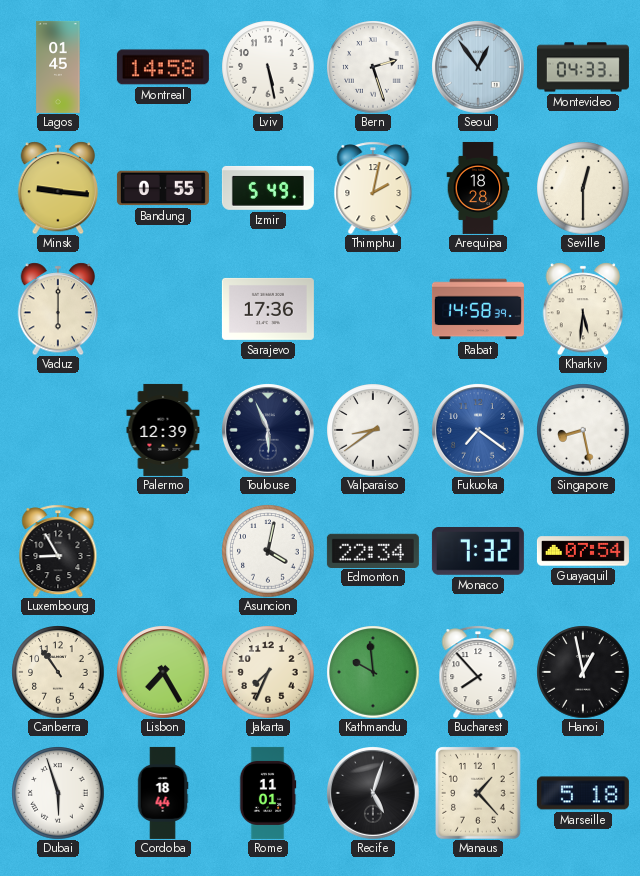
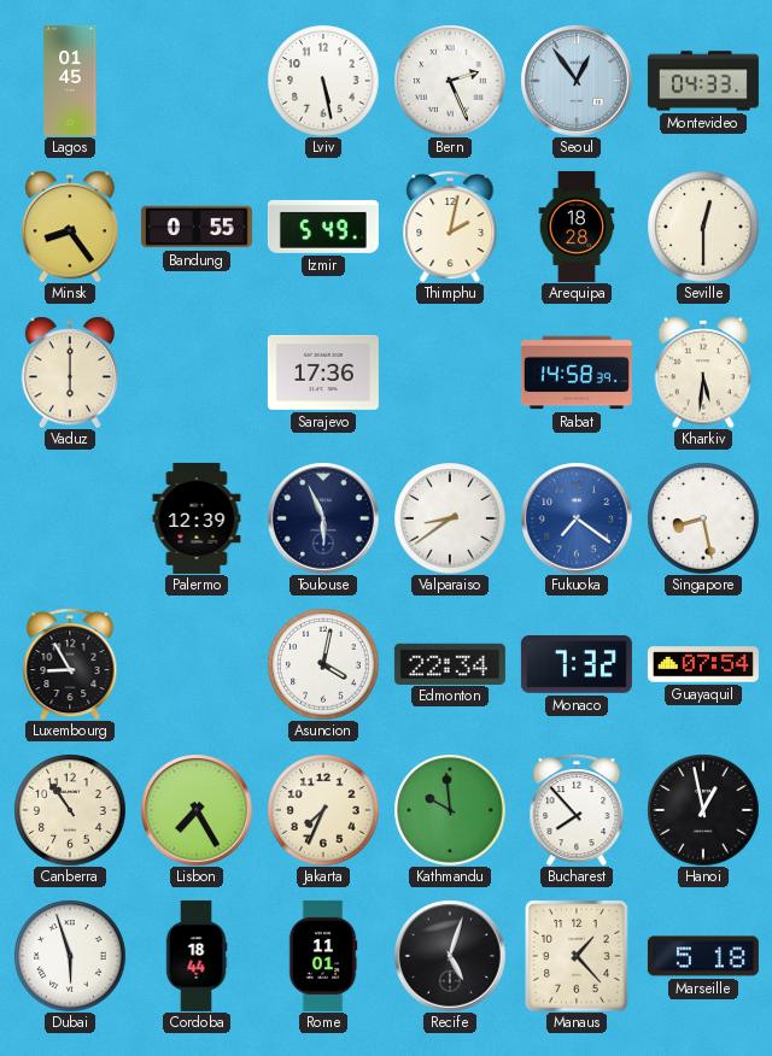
Montreal: 14:58 -> none (163, 67)
Bern: 2:27 -> 2:26 (450, 81)
Minsk: 9:16 -> 8:24 (70, 227)
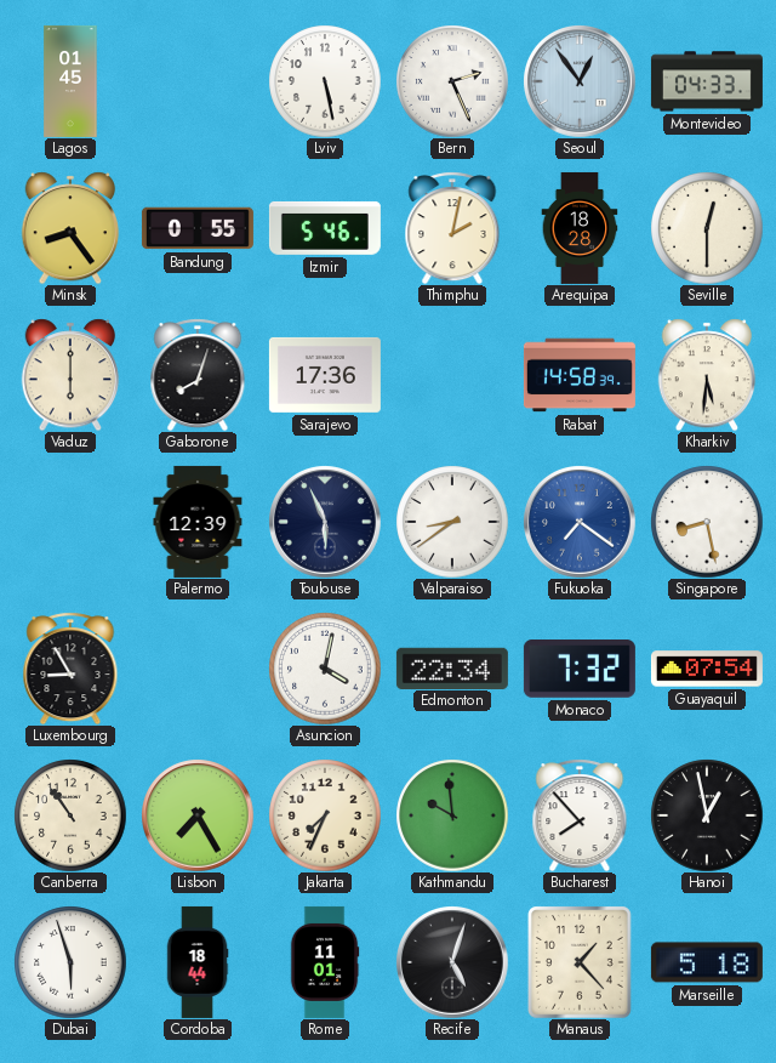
Izmir: 5:49 -> 5:46 (325, 228)
Gaborone: none -> 8:03 (198, 375)
